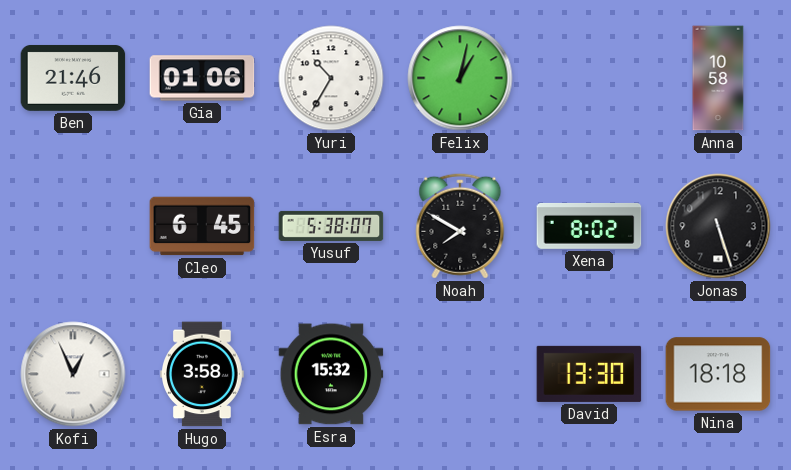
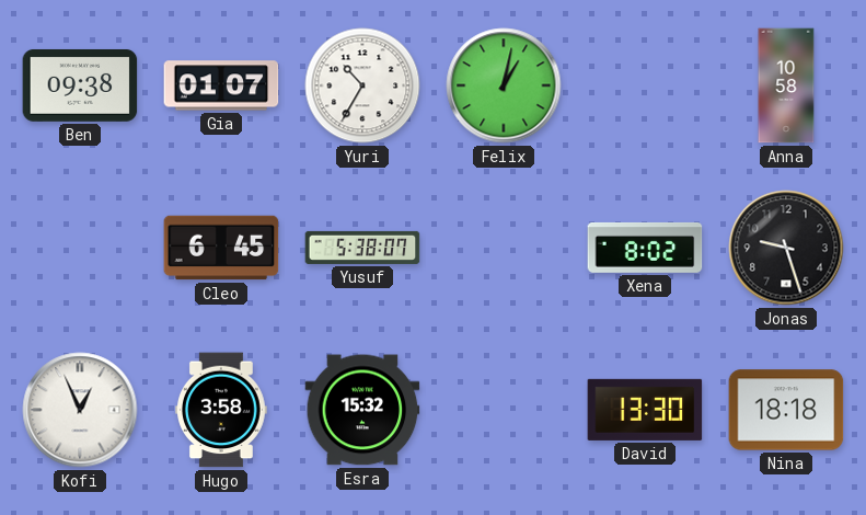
Ben: 21:46 -> 09:38 (80, 85)
Gia: 01:06 -> 01:07 (221, 85)
Noah: 7:50 -> none (460, 226)
Jonas: 5:27 -> 9:27 (786, 248)
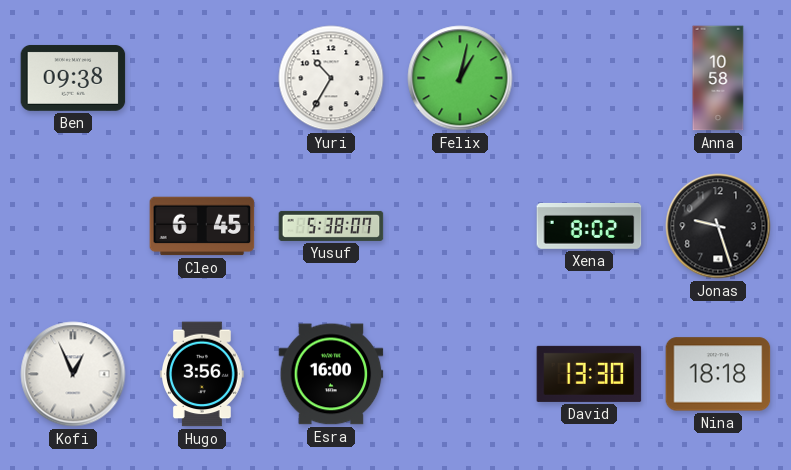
Gia: 01:07 -> none (221, 85)
Hugo: 3:58 -> 3:56 (203, 374)
Esra: 15:32 -> 16:00 (331, 374)
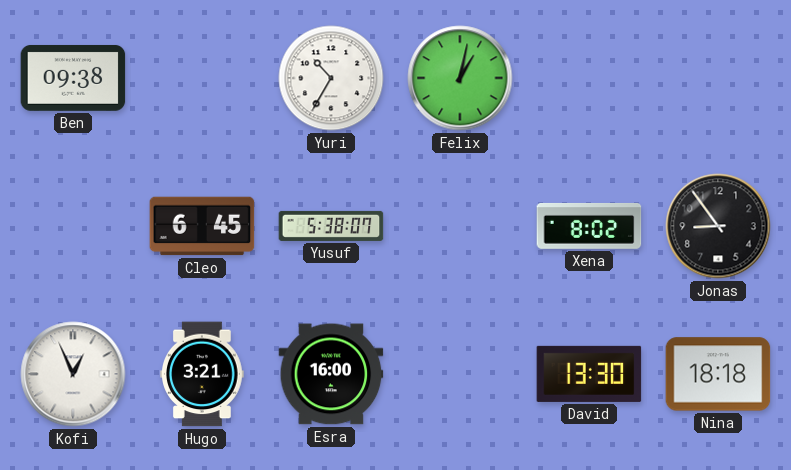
Anna: 10:58 -> none (718, 78)
Jonas: 9:27 -> 8:54 (718, 226)
Hugo: 3:56 -> 3:21 (203, 374)
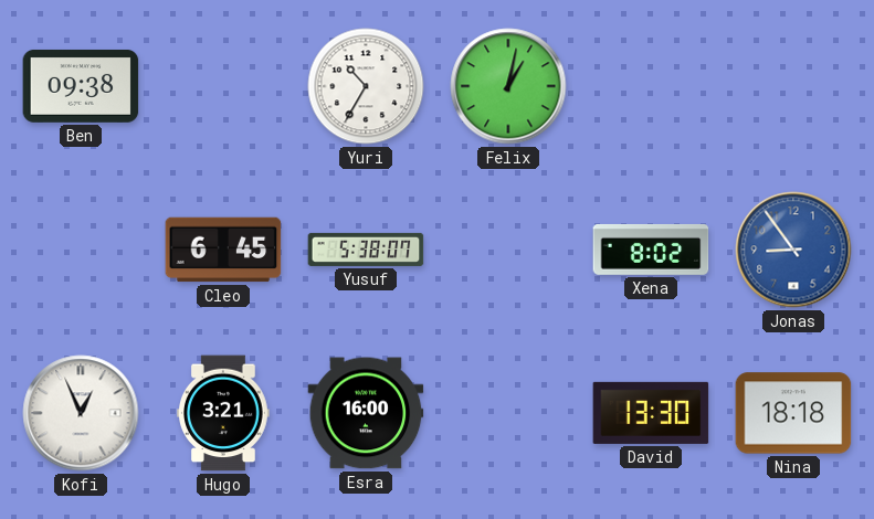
Jonas dial: black -> blue (793, 250)
